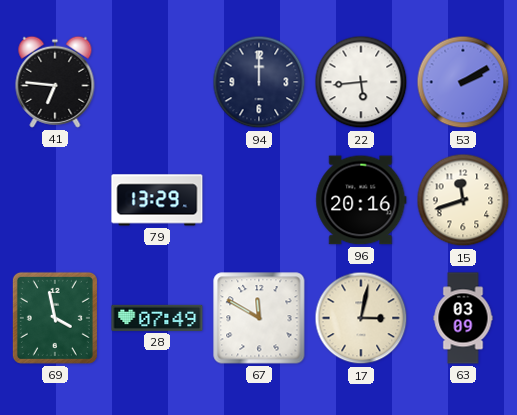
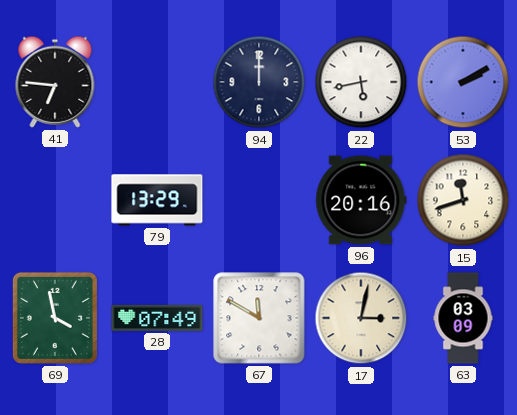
22: 5:44 -> 5:43 (361, 82)
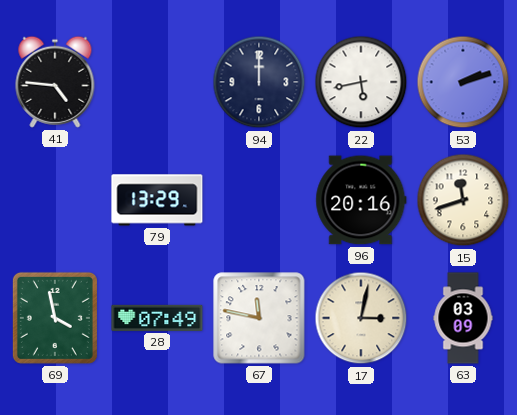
41: 6:46 -> 4:46 (55, 82)
53: 2:10 -> 2:12 (463, 82)
67: 11:50 -> 11:47 (259, 318)
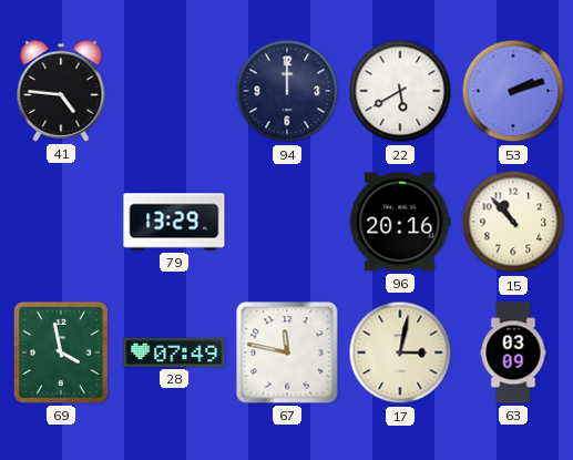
22: 5:43 -> 5:40 (400, 91)
15: 11:42 -> 10:53 (513, 222)
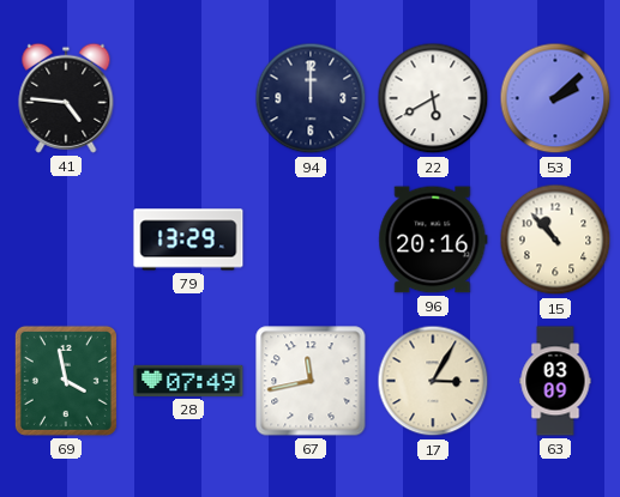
53: 2:12 -> 2:08 (555, 98)
67: 11:47 -> 11:43 (311, 381)
17: 3:02 -> 3:05 (433, 381)
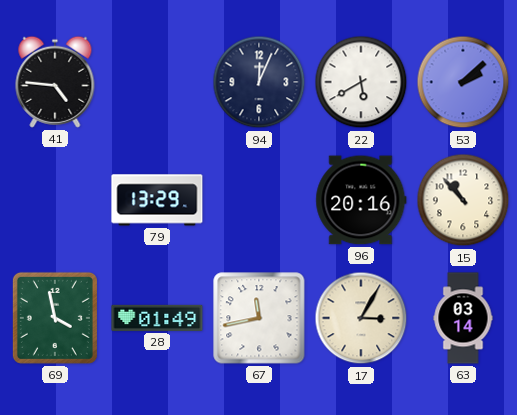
94: 12:00 -> 12:04 (259, 82)
28: 07:49 -> 01:49 (157, 318)
63: 03:09 -> 03:14 (463, 318)
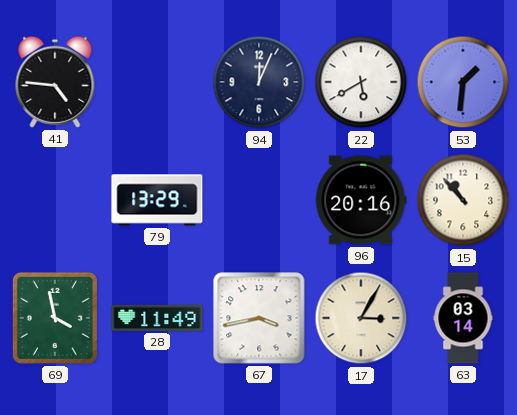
53: 2:08 -> 1:31 (463, 82)
28: 01:49 -> 11:49 (157, 318)
67: 11:43 -> 3:43 (259, 318)
